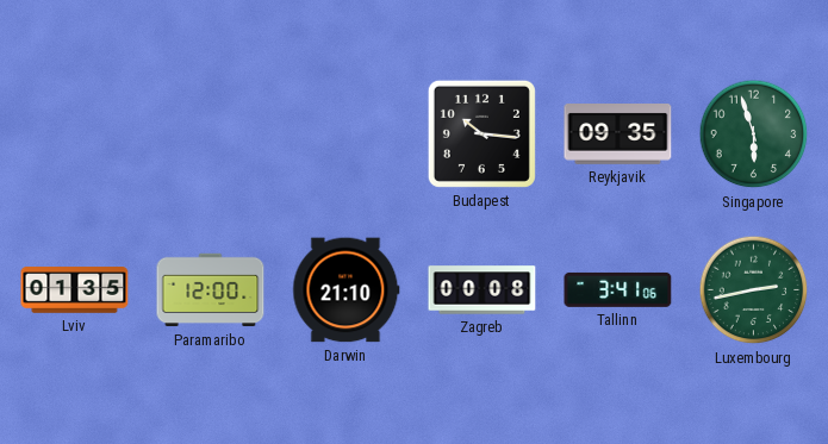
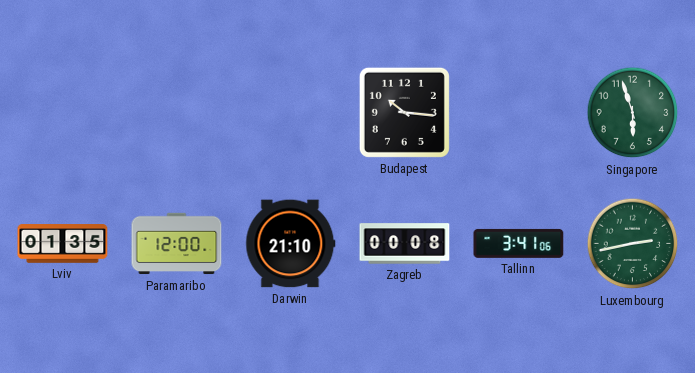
Reykjavik: 09:35 -> none (618, 135)
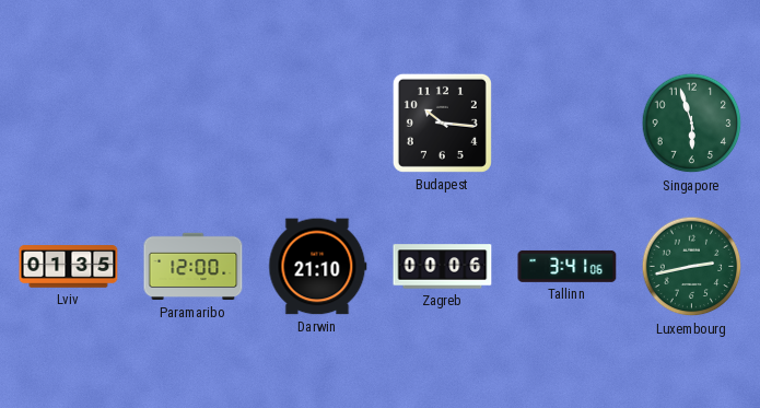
Zagreb: 00:08 -> 00:06 (443, 267)
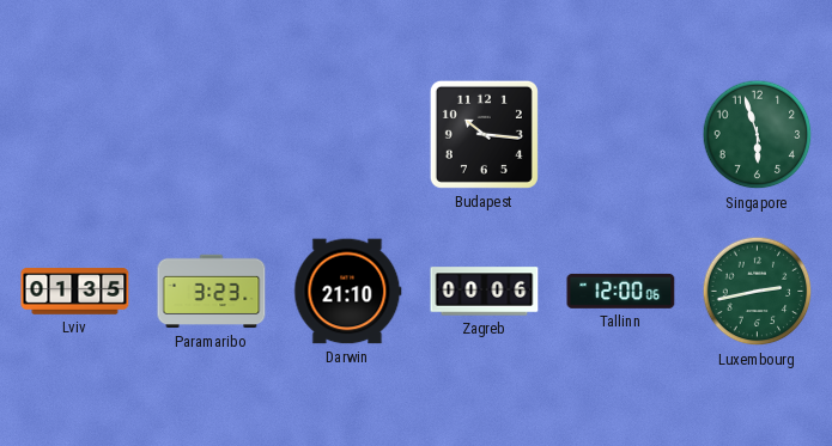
Paramaribo: 12:00 -> 3:23 (212, 292)
Tallinn: 3:41 -> 12:00 (621, 291)
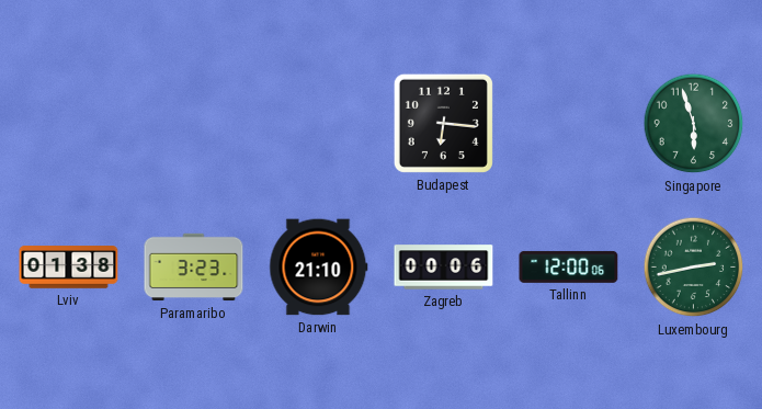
Budapest: 10:16 -> 6:16 (443, 123)
Lviv: 01:35 -> 01:38 (69, 268)
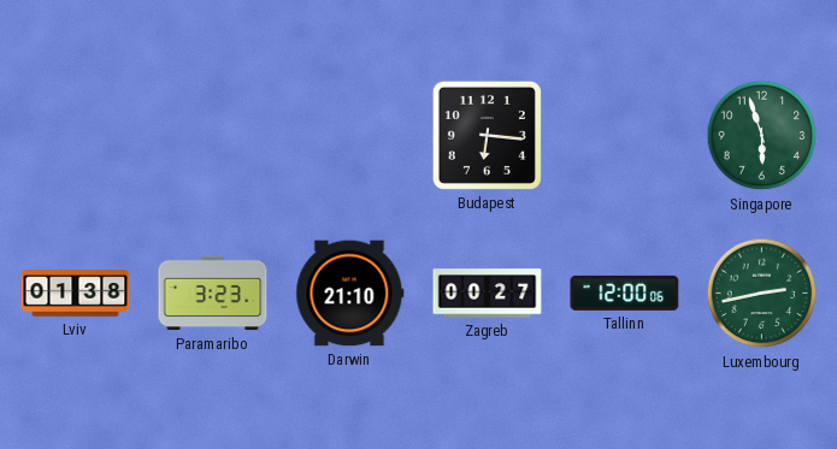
Zagreb: 00:06 -> 00:27 (488, 294)
